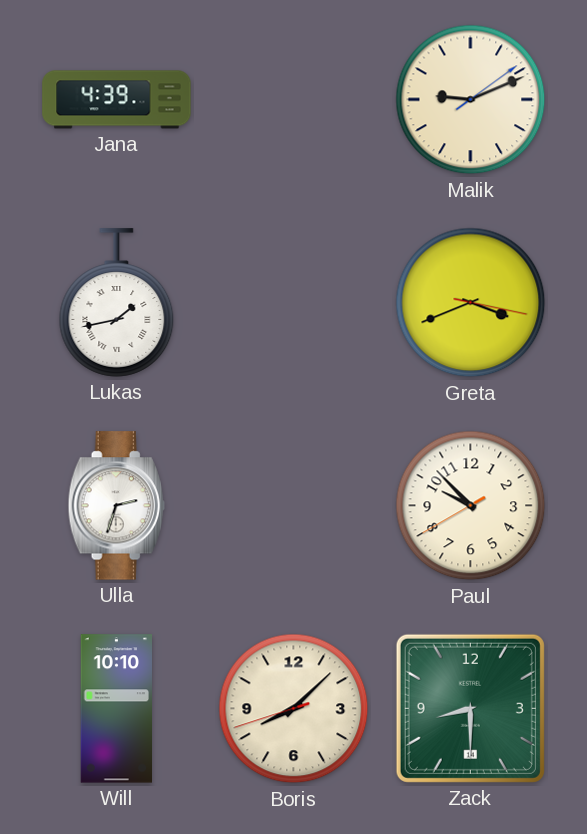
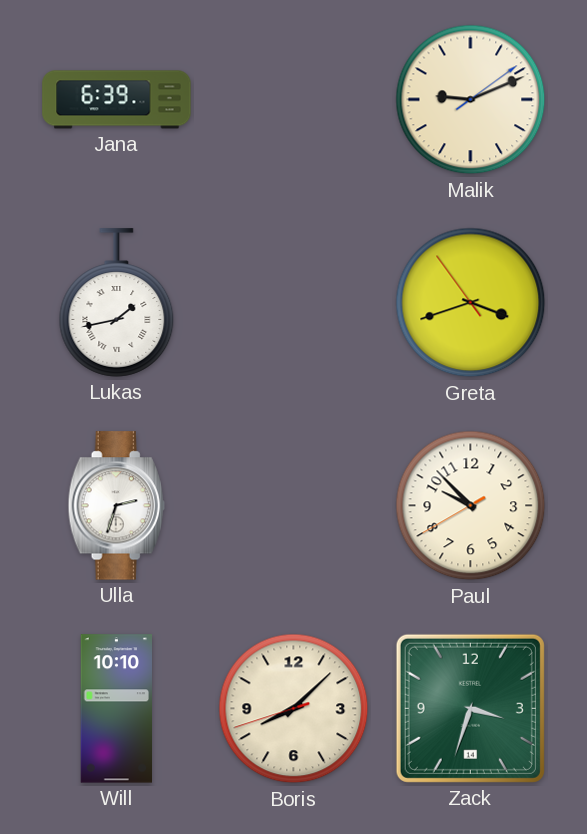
Jana: 4:39 -> 6:39 (117, 100)
Greta: 3:41:17 -> 3:41:54 (471, 303)
Zack: 8:30 -> 3:33 (470, 708)
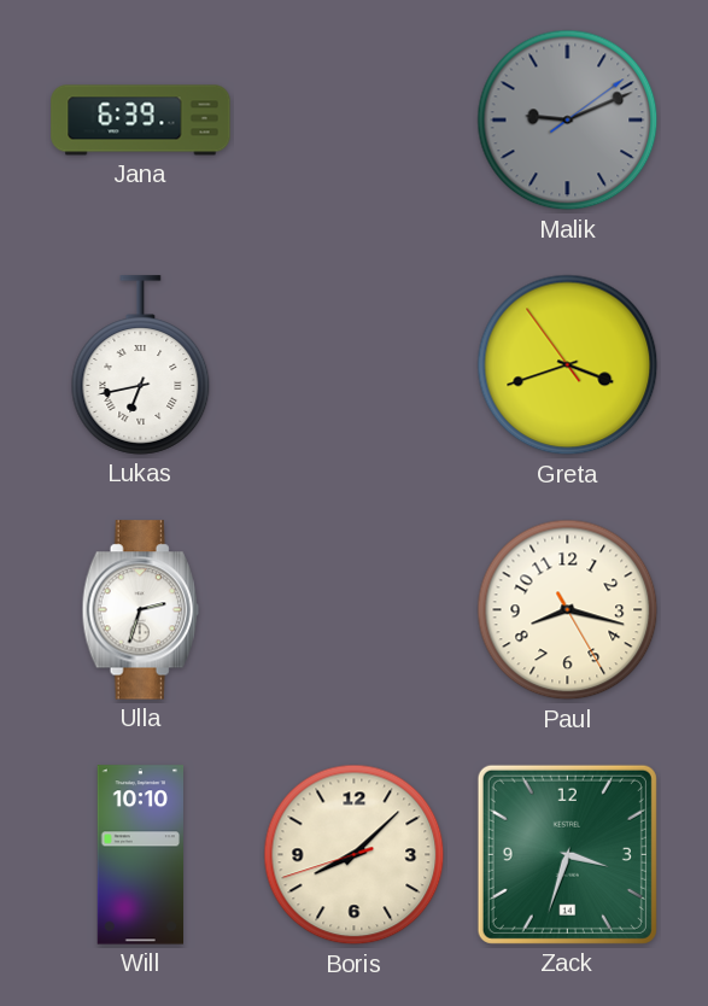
Malik dial: cream -> grey (568, 121)
Lukas: 1:43 -> 6:43 (141, 365)
Paul: 9:52 -> 8:17 (568, 610)
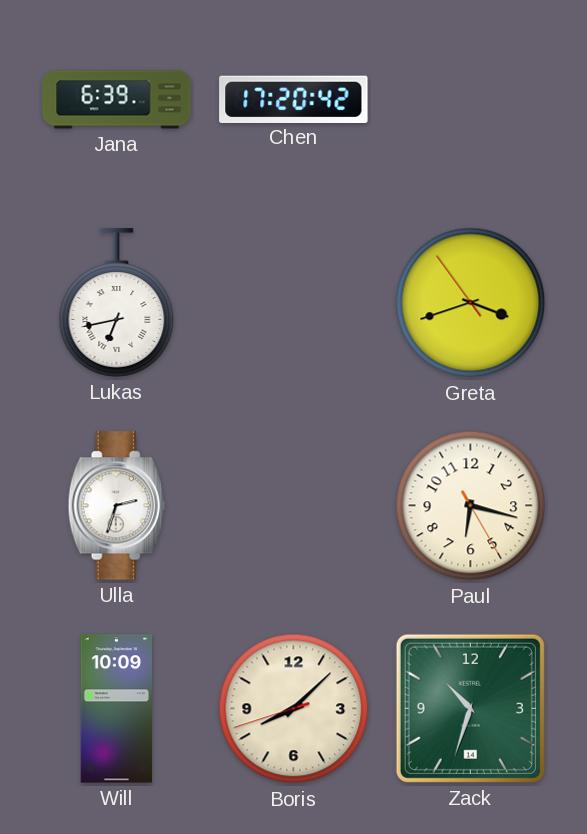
Chen: none -> 17:20 (294, 99)
Malik: 9:11 -> none (568, 121)
Paul: 8:17 -> 6:17 (471, 506)
Will: 10:10 -> 10:09 (116, 709)
Zack: 3:33 -> 10:33 (470, 708)
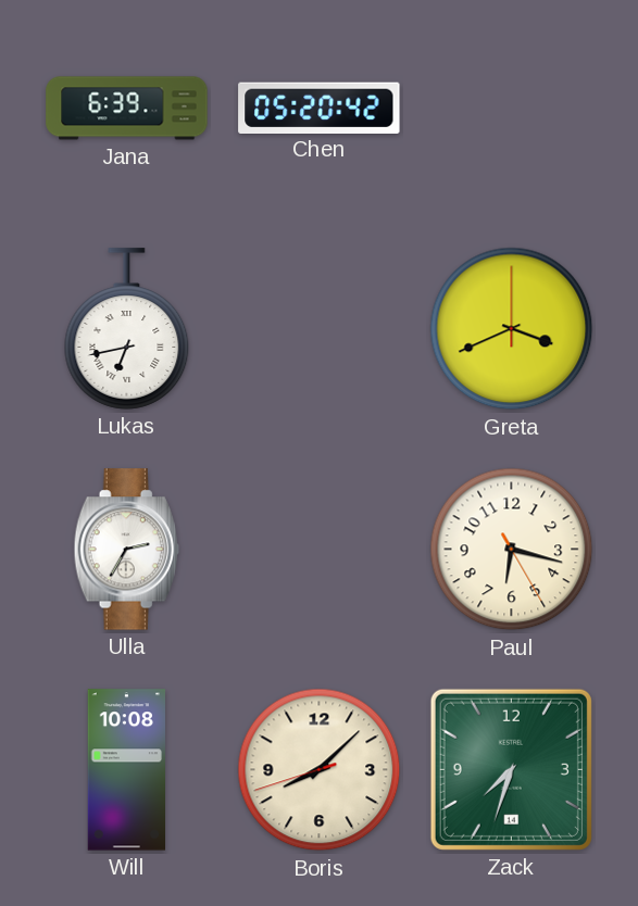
Chen: 17:20 -> 05:20 (320, 108)
Greta: 3:41:54 -> 3:41:00 (512, 329)
Ulla: 2:33 -> 2:35 (126, 550)
Will: 10:09 -> 10:08 (126, 770)
Zack: 10:33 -> 7:33 (511, 769)
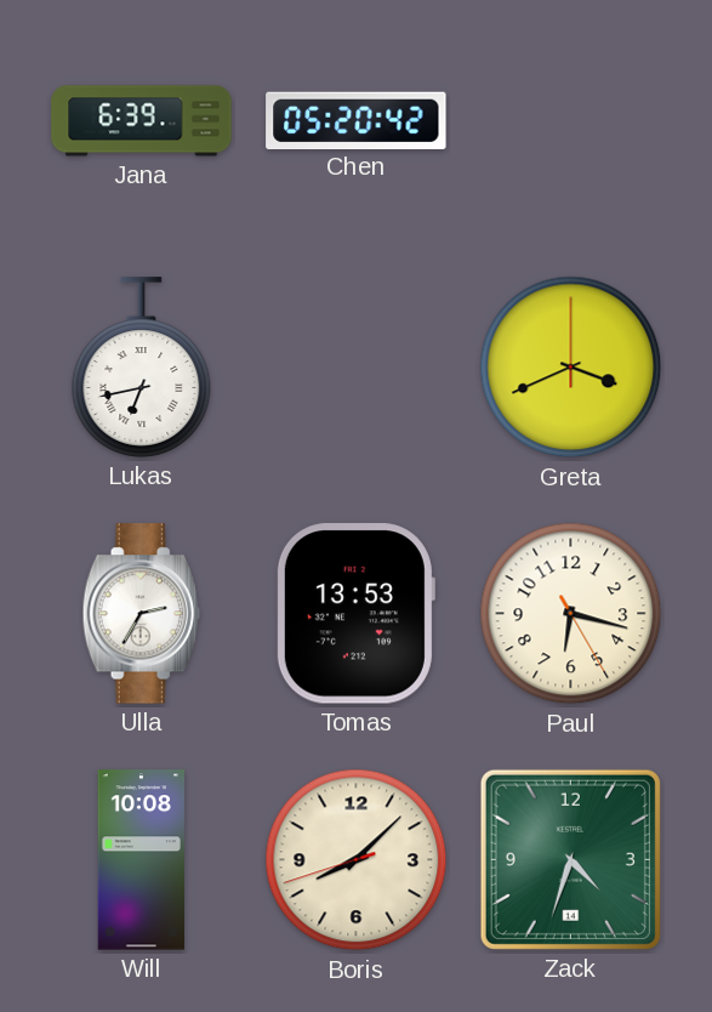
Tomas: none -> 13:53 (355, 614)
Zack: 7:33 -> 4:33 (570, 859)
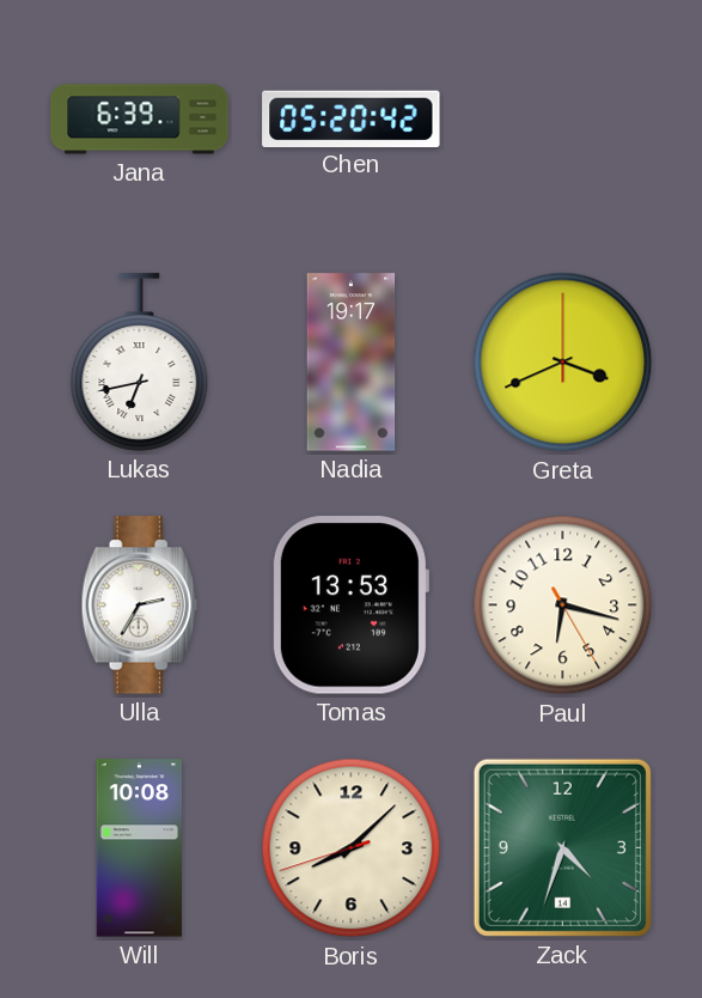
Nadia: none -> 19:17 (352, 363)
